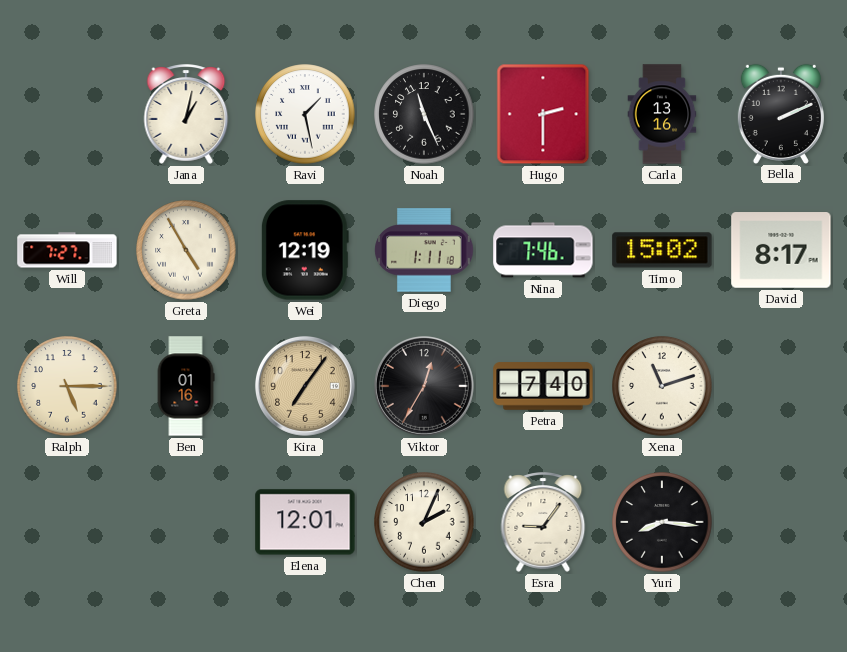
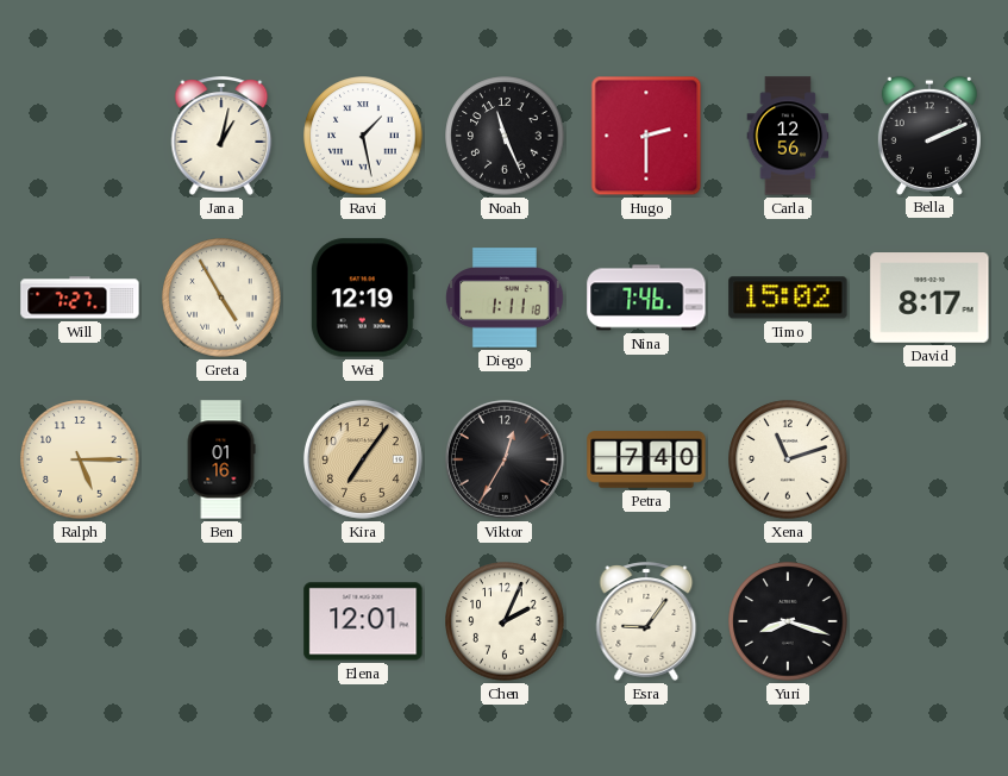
Carla: 13:16 -> 12:56 (788, 136)
Yuri: 8:16 -> 8:18 (788, 621)
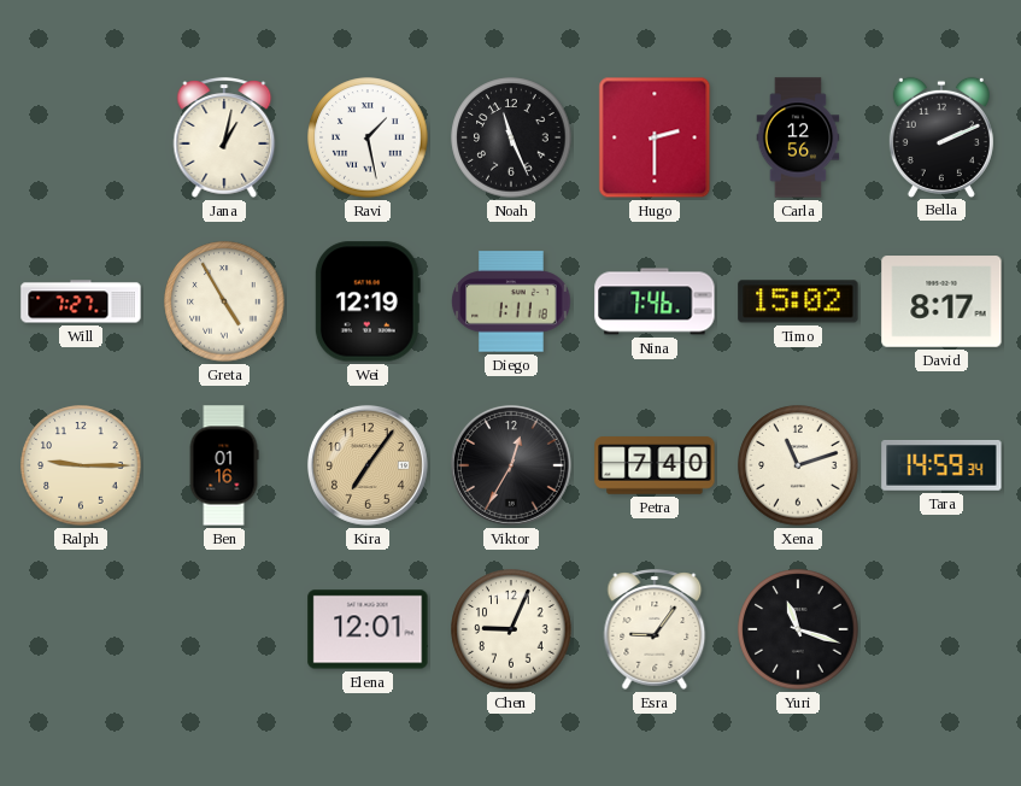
Ralph: 5:15 -> 9:15 (81, 465)
Tara: none -> 14:59 (941, 465)
Chen: 2:04 -> 9:04 (511, 629)
Yuri: 8:18 -> 11:18 (798, 629)
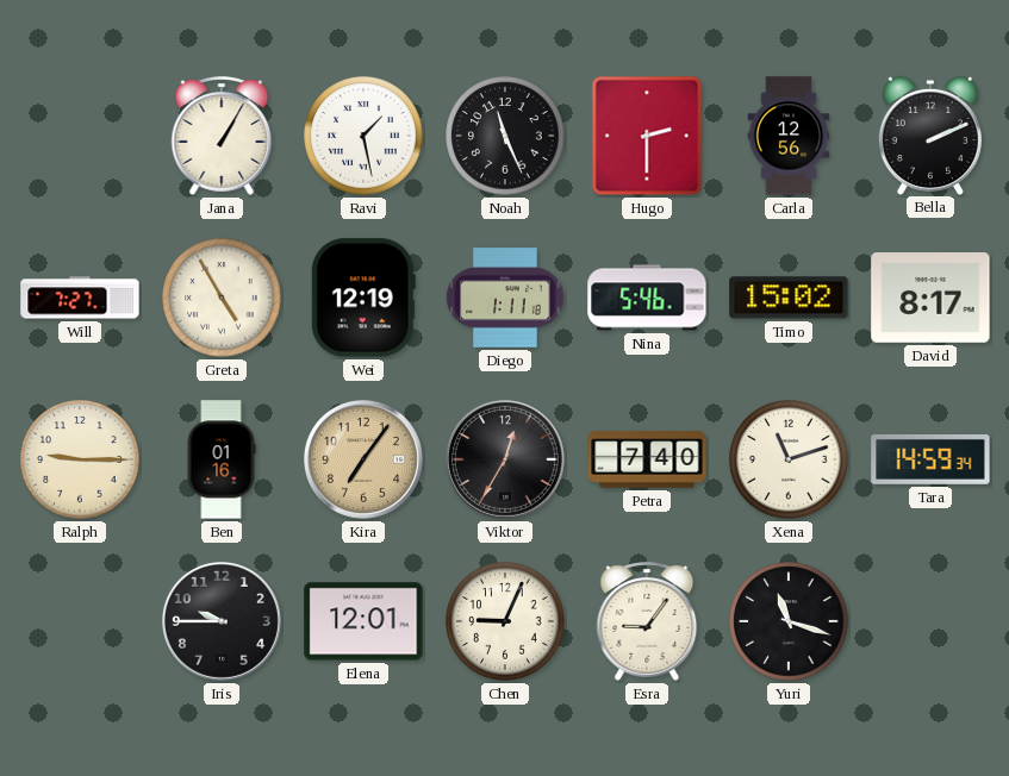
Jana: 1:02 -> 1:05 (222, 136)
Nina: 7:46 -> 5:46 (647, 298)
Iris: none -> 9:45 (222, 621)
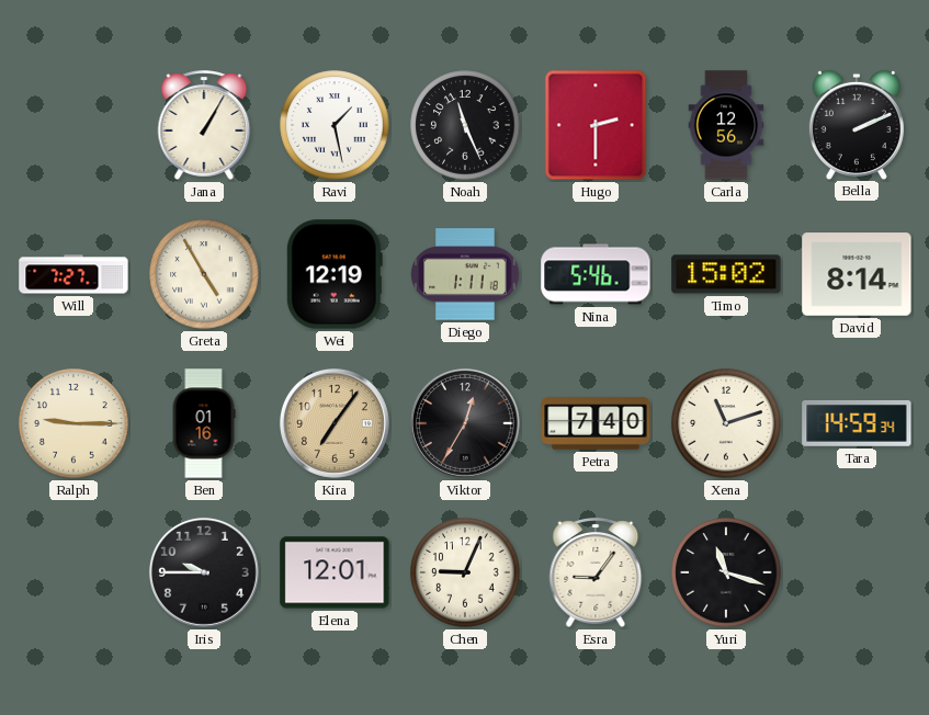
David: 8:17 -> 8:14 (857, 274)
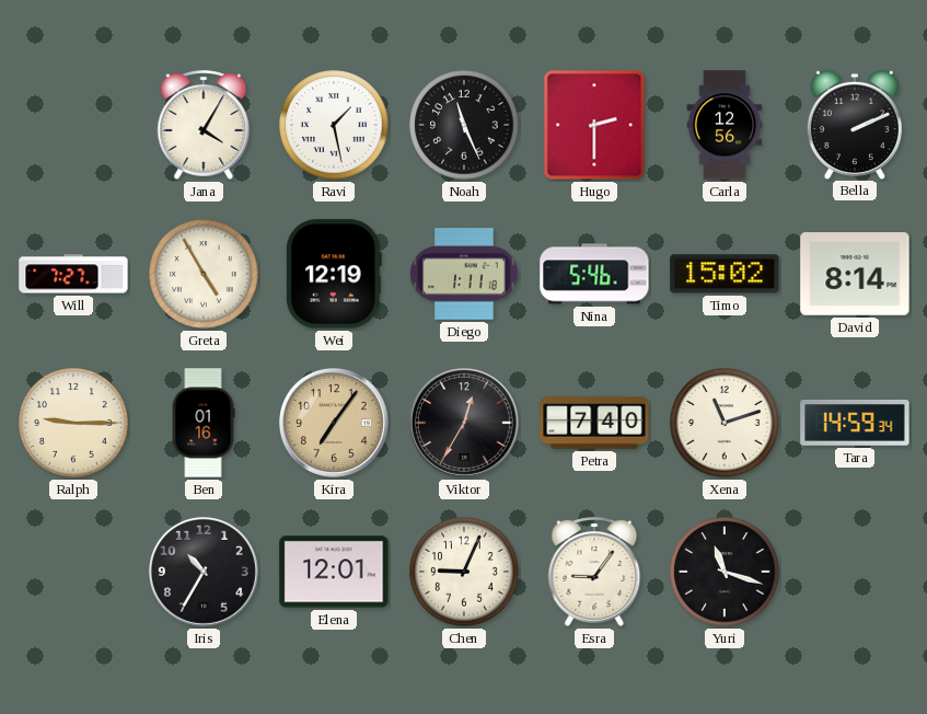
Jana: 1:05 -> 4:05 (204, 125)
Iris: 9:45 -> 10:35 (204, 572)
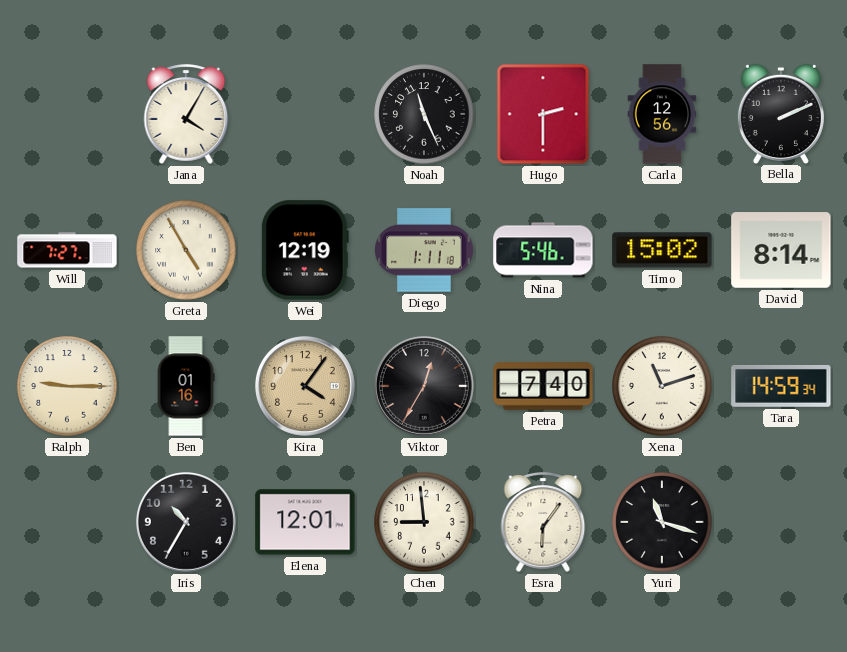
Ravi: 1:28 -> none (334, 125)
Kira: 7:06 -> 4:06 (305, 386)
Chen: 9:04 -> 8:59 (424, 522)
Esra: 9:06 -> 6:06 (543, 522)
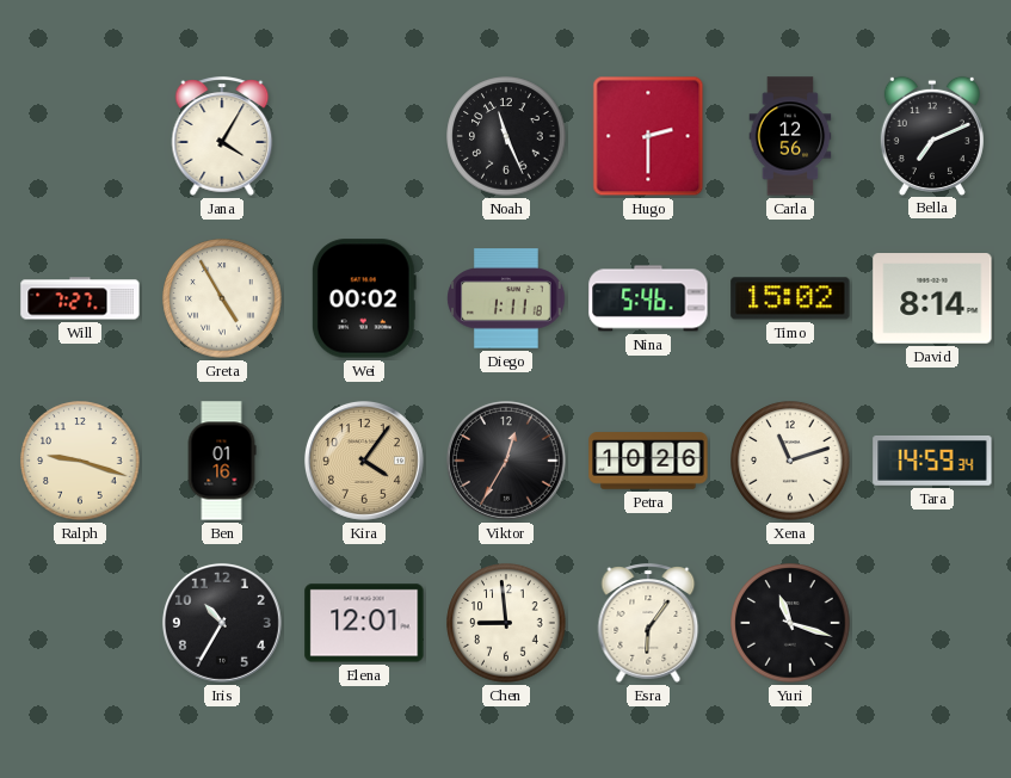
Bella: 2:11 -> 7:11 (932, 135)
Wei: 12:19 -> 00:02 (364, 298)
Ralph: 9:15 -> 9:18 (80, 461)
Petra: 7:40 -> 10:26 (648, 461)
